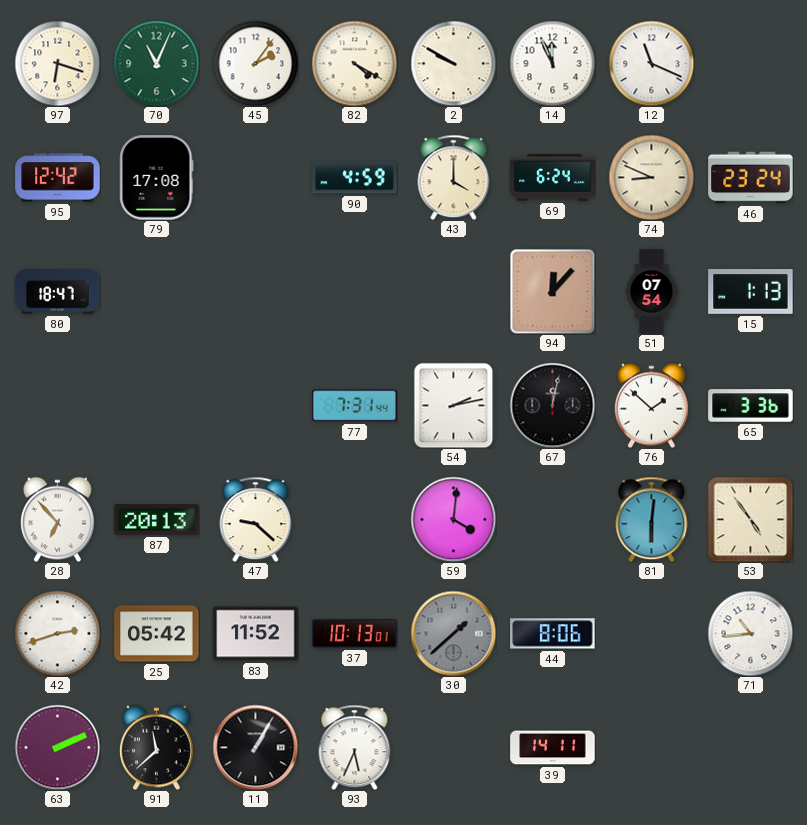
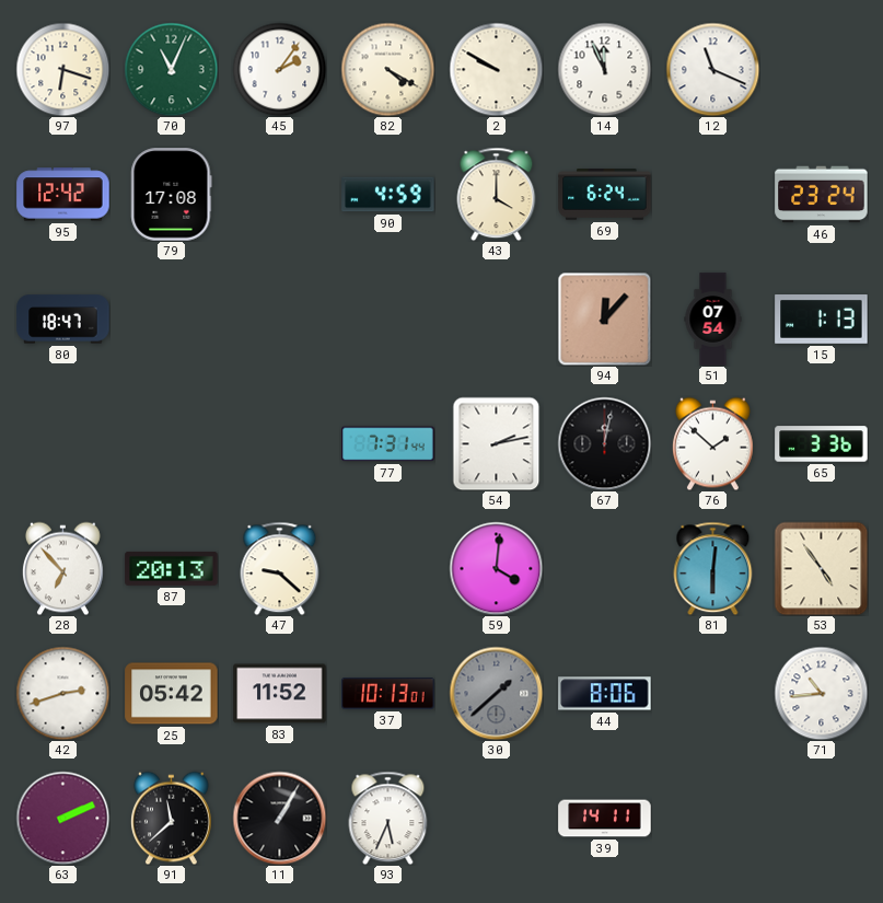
74: 8:49 -> none (651, 177)
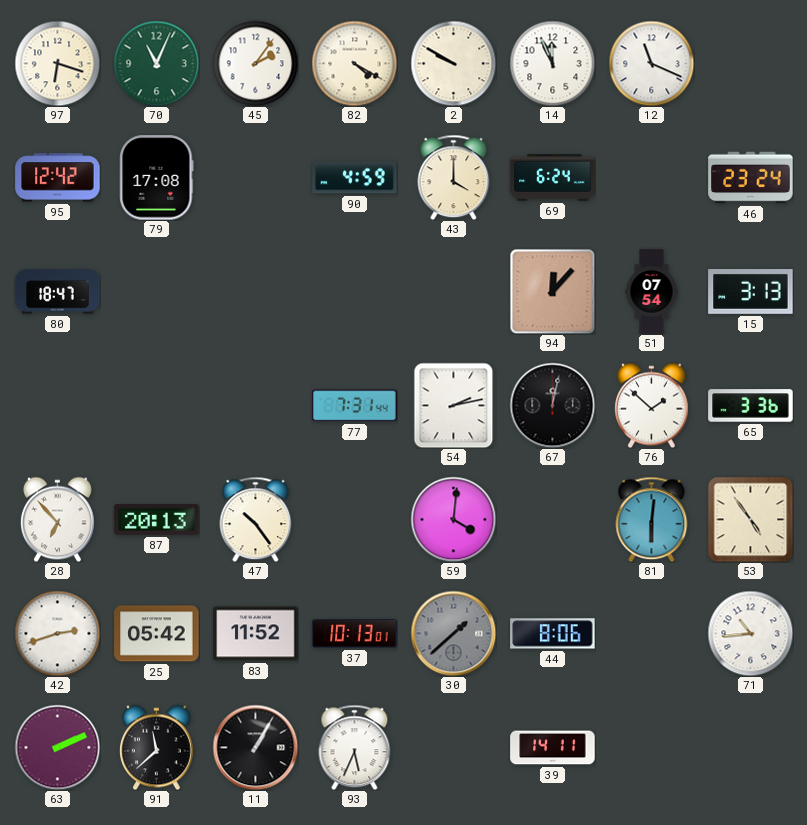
15: 1:13 -> 3:13 (751, 292)
47: 9:22 -> 10:24 (256, 519)
